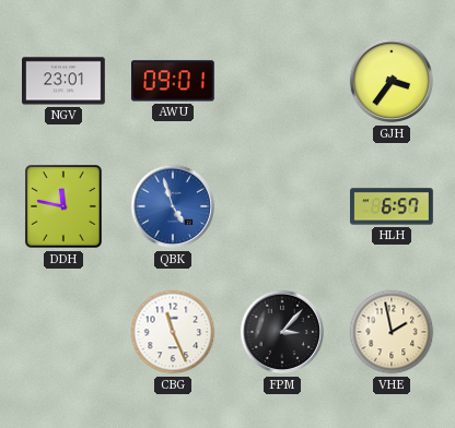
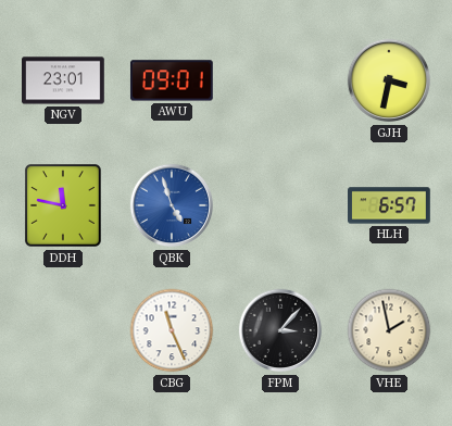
GJH: 3:36 -> 3:32 (389, 80)
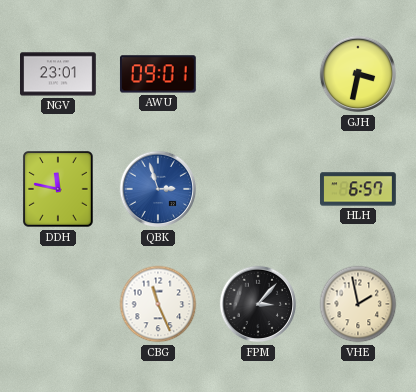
QBK: 4:57 -> 2:57 (158, 189)
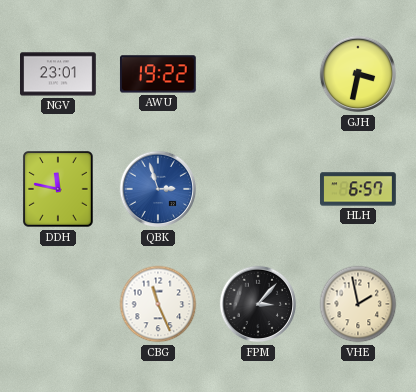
AWU: 09:01 -> 19:22 (158, 74)
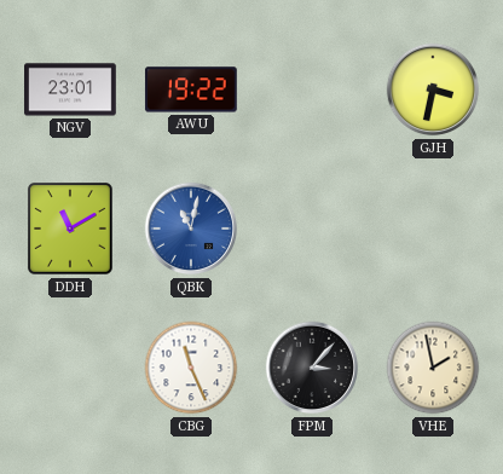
DDH: 11:47 -> 11:10 (71, 230)
QBK: 2:57 -> 11:02 (191, 229)
HLH: 6:57 -> none (359, 189)
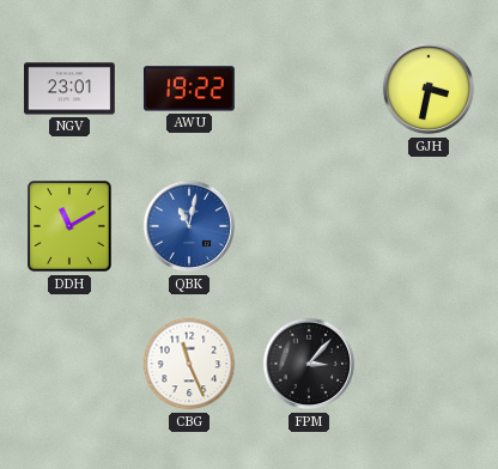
VHE: 1:58 -> none (433, 368)
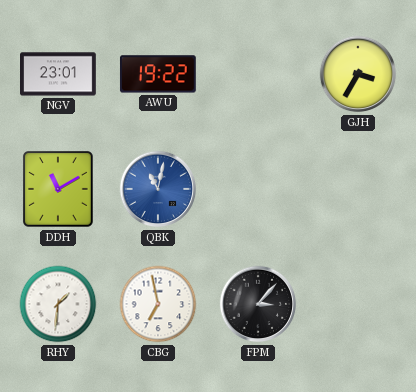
GJH: 3:32 -> 3:35 (358, 74)
RHY: none -> 1:31 (58, 304)
CBG: 11:26 -> 6:58 (158, 304)
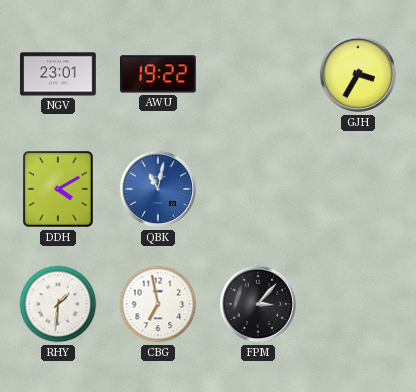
DDH: 11:10 -> 4:10 (59, 190)
